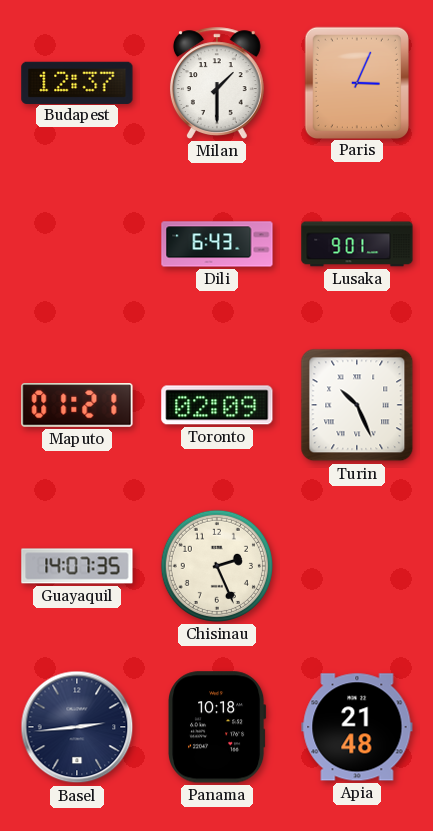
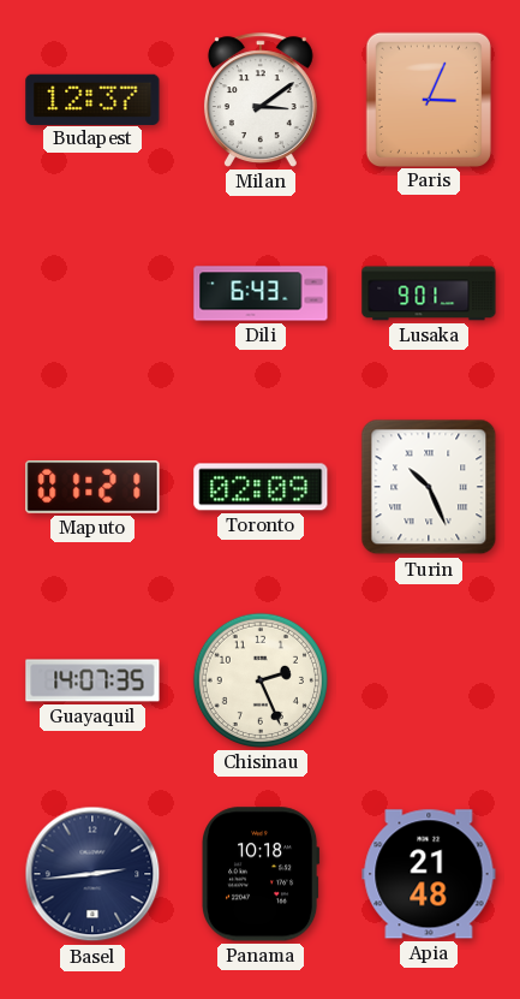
Milan: 1:30 -> 3:09 (261, 100)
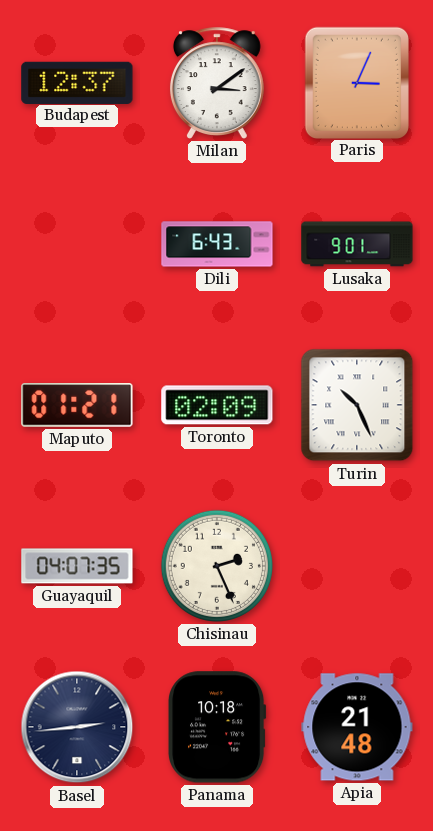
Guayaquil: 14:07 -> 04:07 (77, 566)
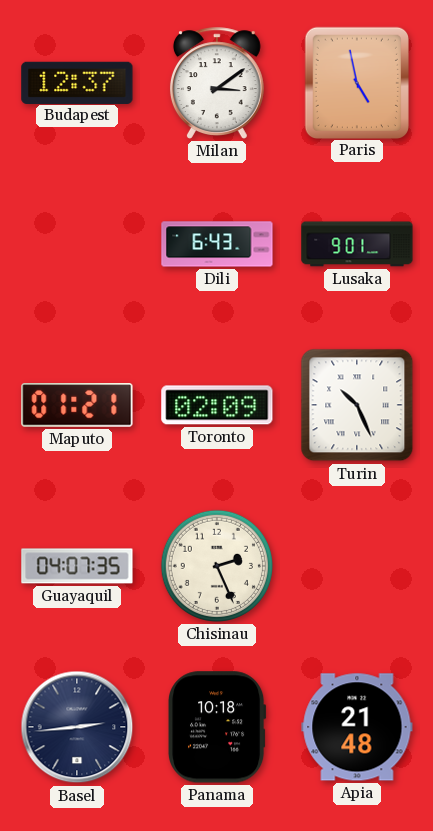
Paris: 3:04 -> 4:58 (357, 82)
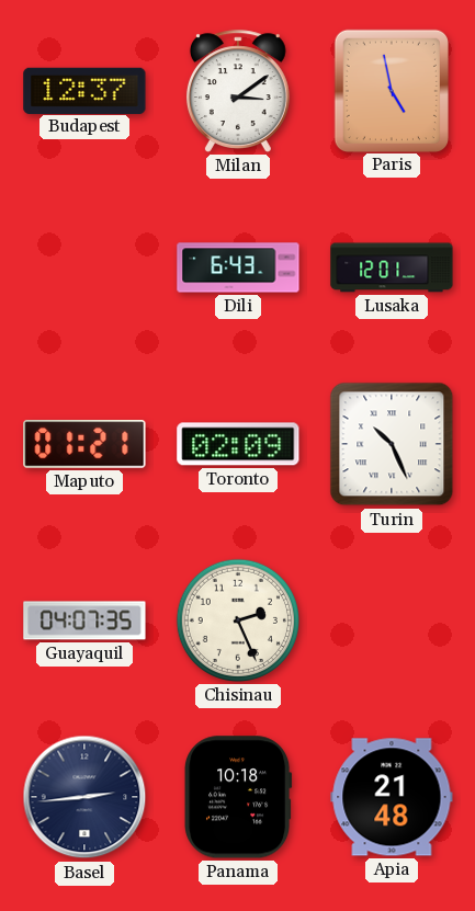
Lusaka: 9:01 -> 12:01 (392, 267)
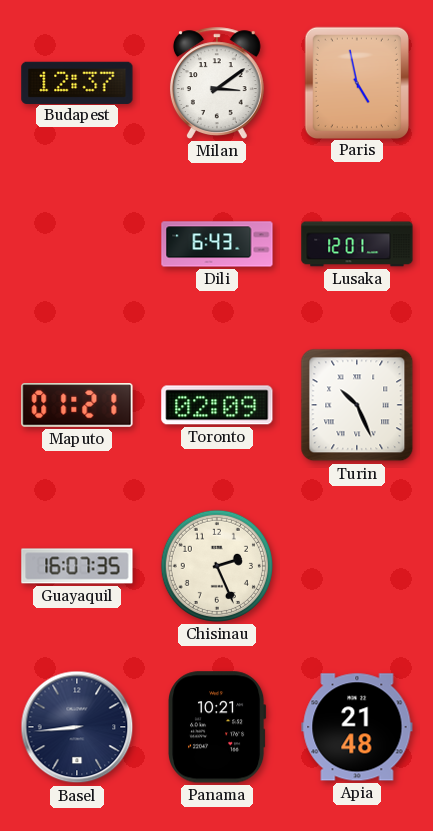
Guayaquil: 04:07 -> 16:07 (77, 566)
Basel: 2:44 -> 8:44 (77, 727)
Panama: 10:18 -> 10:21 (218, 727)
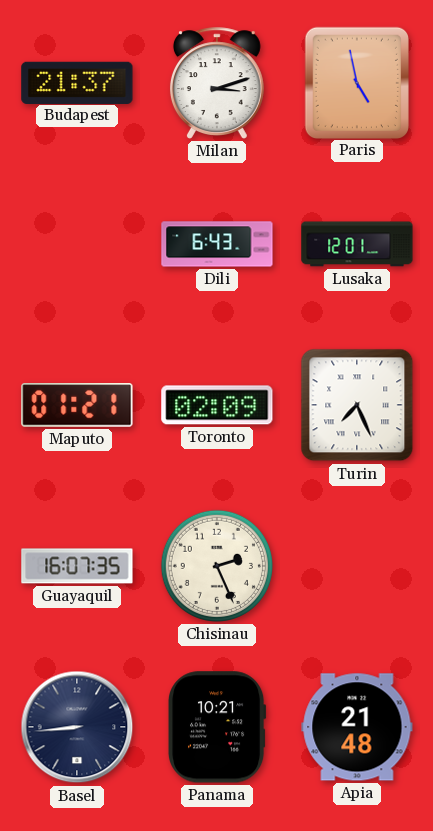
Budapest: 12:37 -> 21:37 (77, 82)
Milan: 3:09 -> 3:12 (217, 83)
Turin: 10:26 -> 7:26 (357, 405)
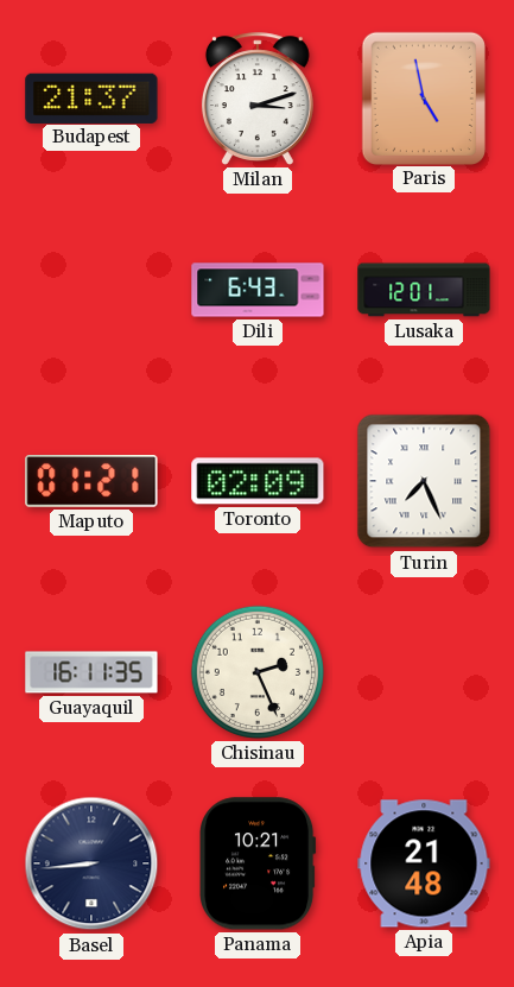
Guayaquil: 16:07 -> 16:11 (91, 672)
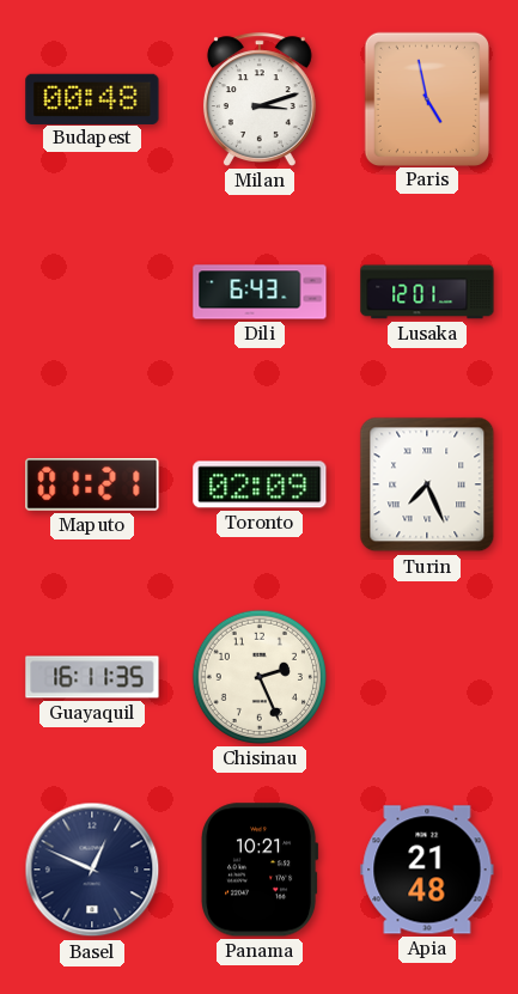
Budapest: 21:37 -> 00:48 (92, 98)
Basel: 8:44 -> 12:49 (92, 870)
